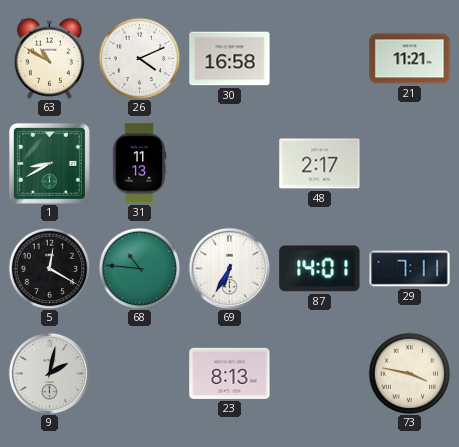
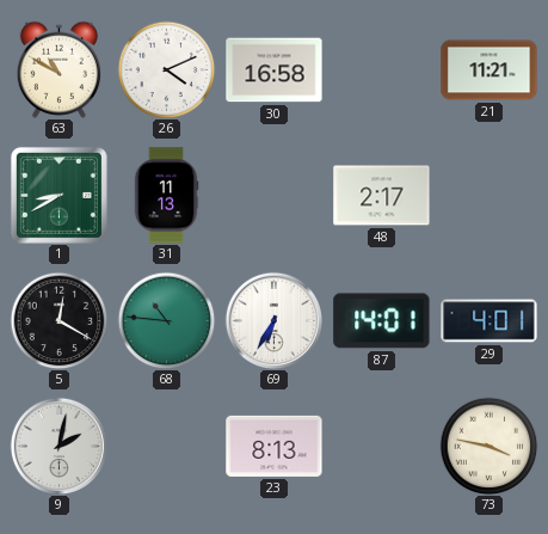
29: 7:11 -> 4:01 (489, 321)
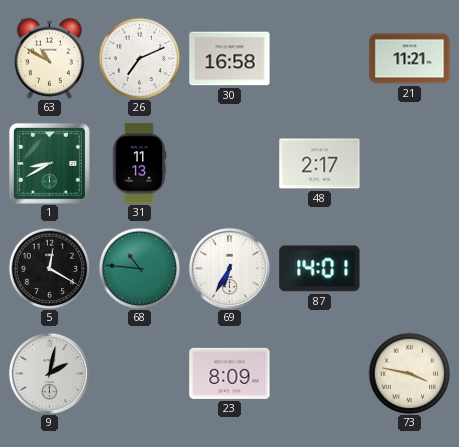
26: 4:11 -> 7:11 (139, 58)
29: 4:01 -> none (489, 321)
23: 8:13 -> 8:09 (230, 373)
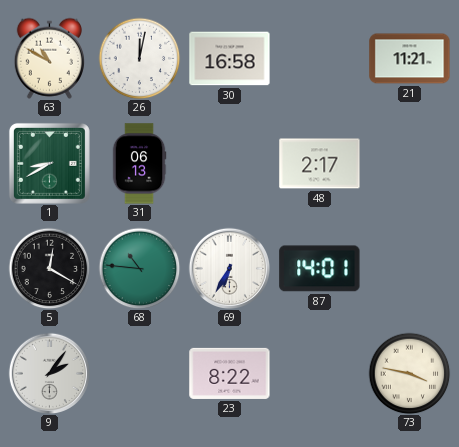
26: 7:11 -> 12:02 (139, 58)
31: 11:13 -> 06:13 (139, 164)
9: 2:02 -> 2:06 (49, 373)
23: 8:09 -> 8:22 (230, 373)
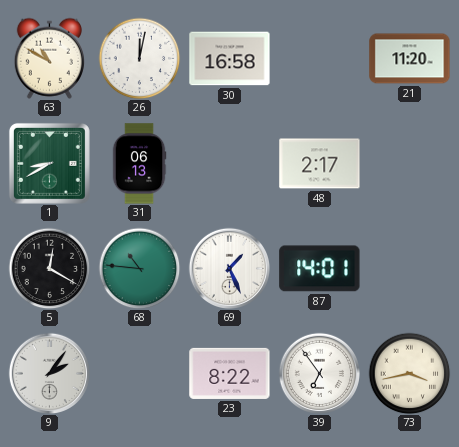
21: 11:21 -> 11:20 (410, 59)
69: 6:35 -> 1:26 (229, 268)
39: none -> 6:54 (319, 373)
73: 3:47 -> 3:43 (409, 373)
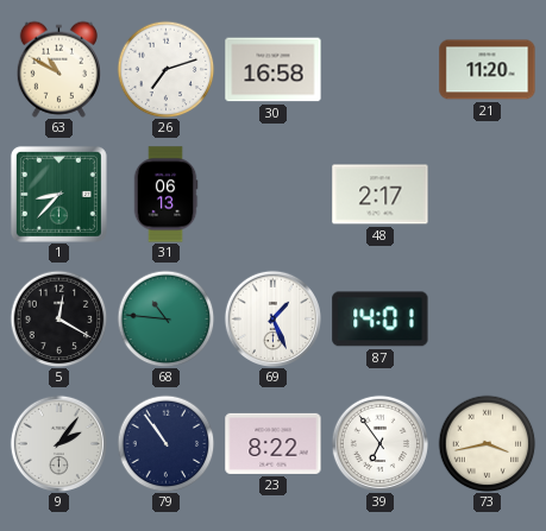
26: 12:02 -> 7:12 (165, 69)
1: 8:40 -> 8:37 (58, 194)
79: none -> 10:54 (165, 443)
